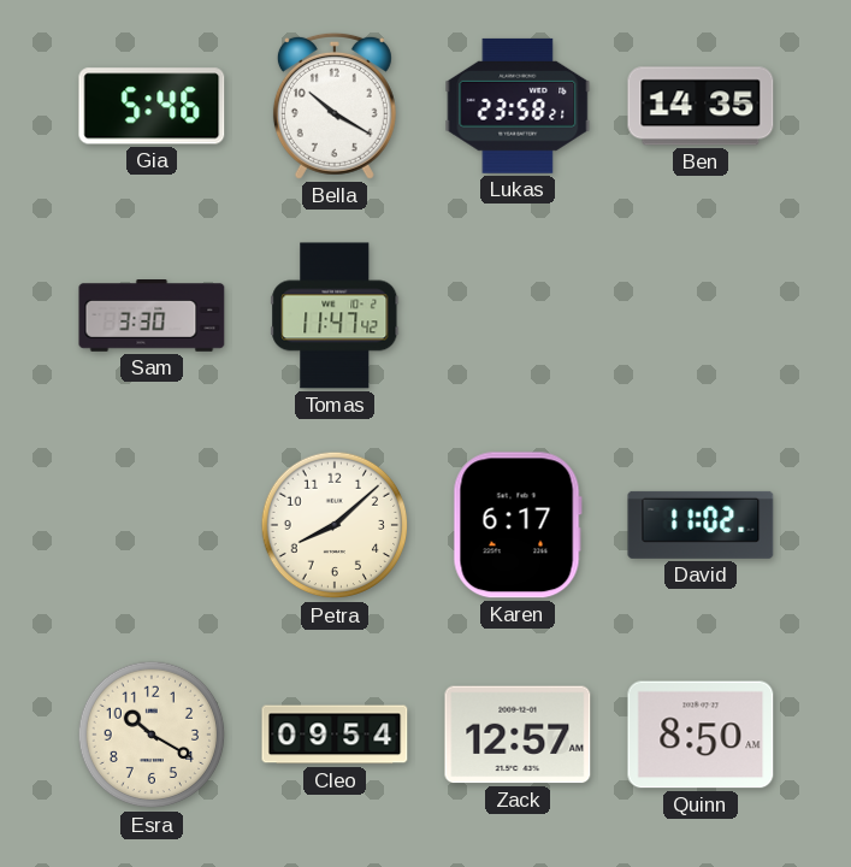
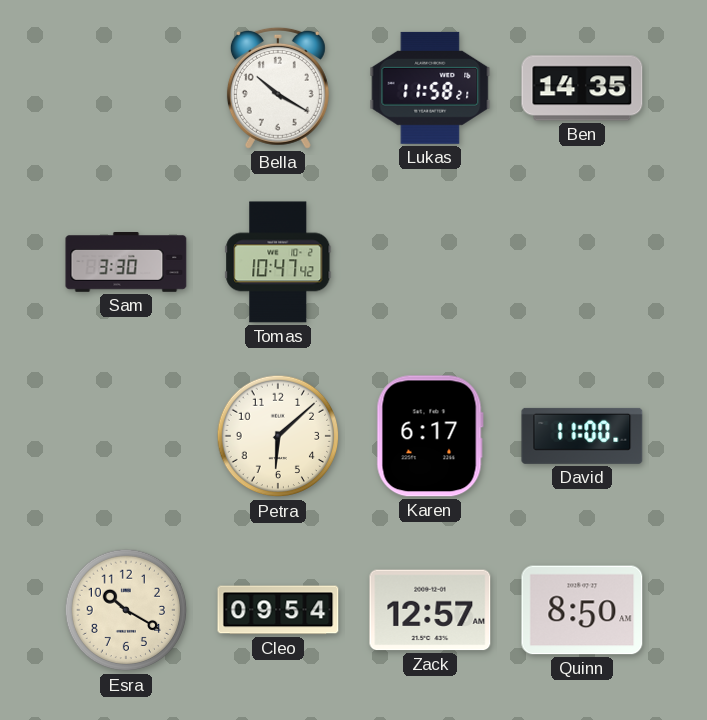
Gia: 5:46 -> none (152, 106)
Lukas: 23:58 -> 11:58 (430, 88)
Tomas: 11:47 -> 10:47 (278, 262)
Petra: 8:08 -> 6:08 (278, 436)
David: 11:02 -> 11:00 (582, 436)
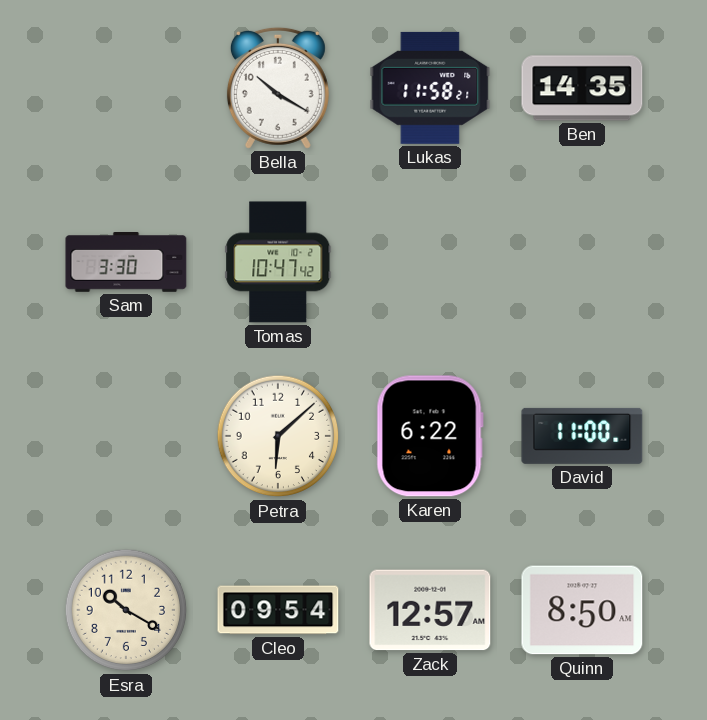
Karen: 6:17 -> 6:22 (430, 436)
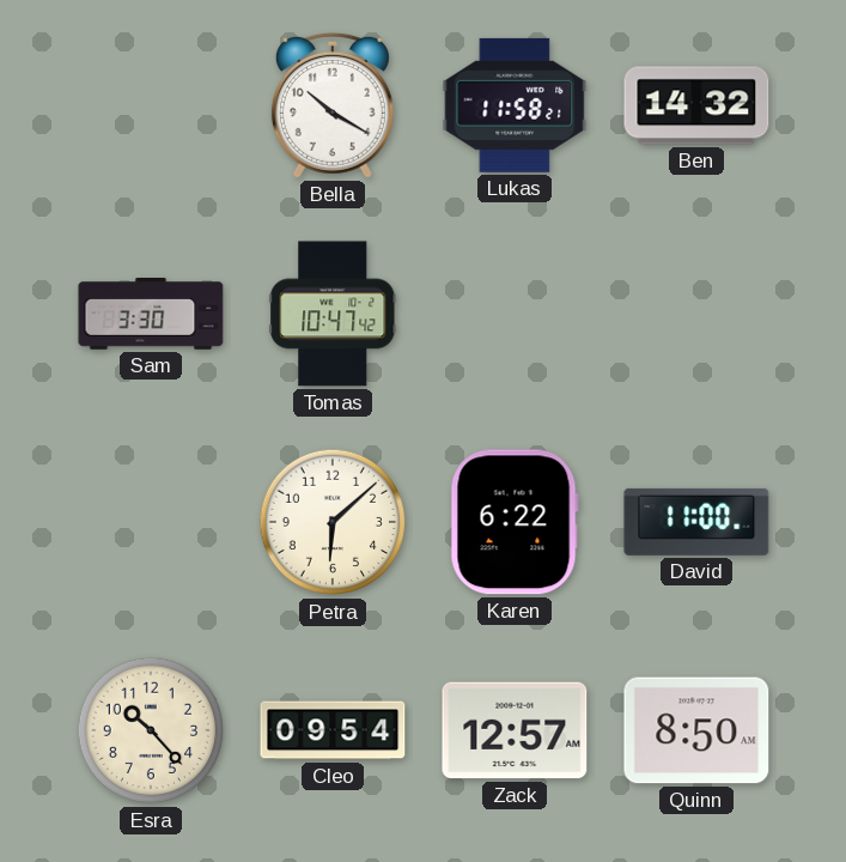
Ben: 14:35 -> 14:32 (696, 105)
Esra: 10:20 -> 10:23 (151, 730)
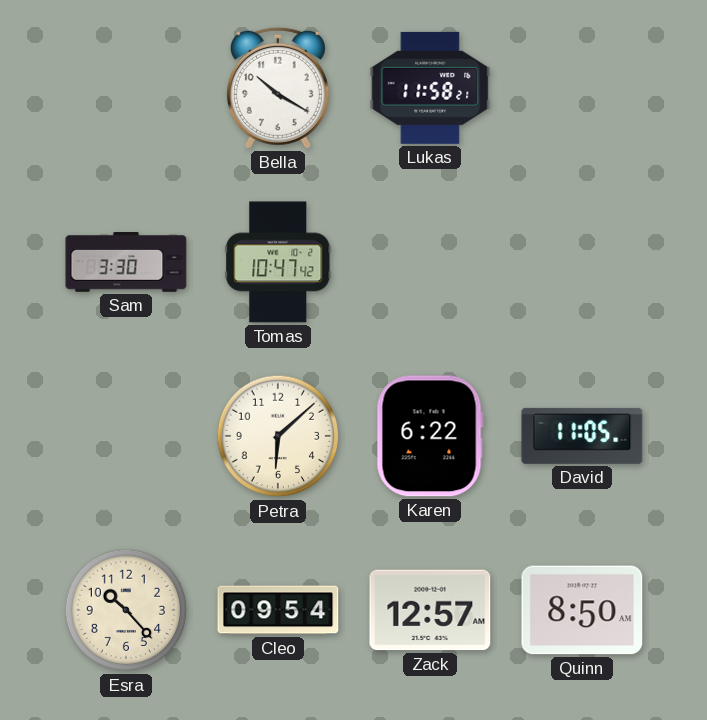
Ben: 14:32 -> none (696, 105)
David: 11:00 -> 11:05 (582, 436)
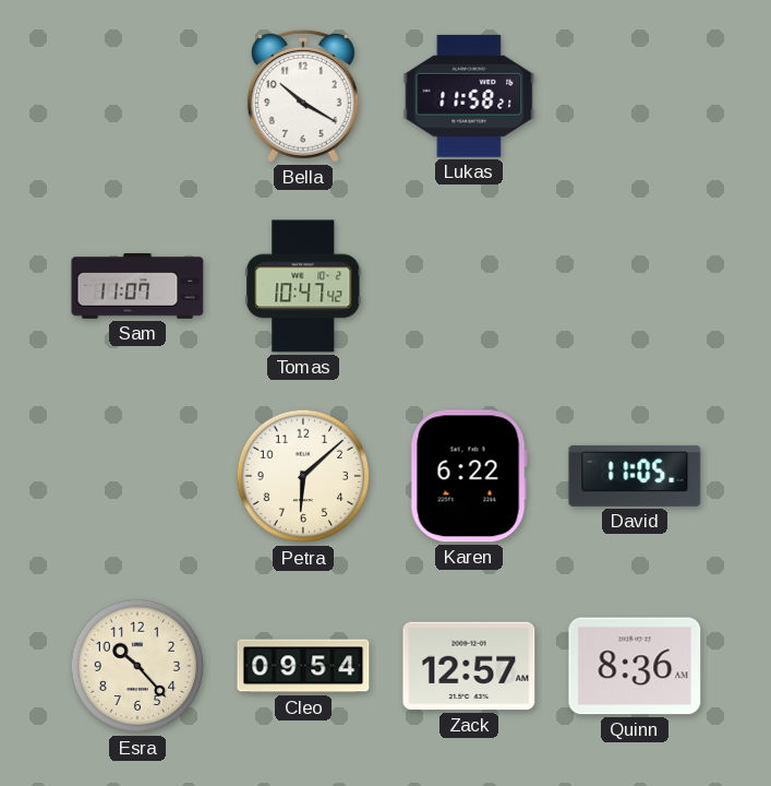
Sam: 3:30 -> 11:07 (137, 287)
Quinn: 8:50 -> 8:36 (635, 666)
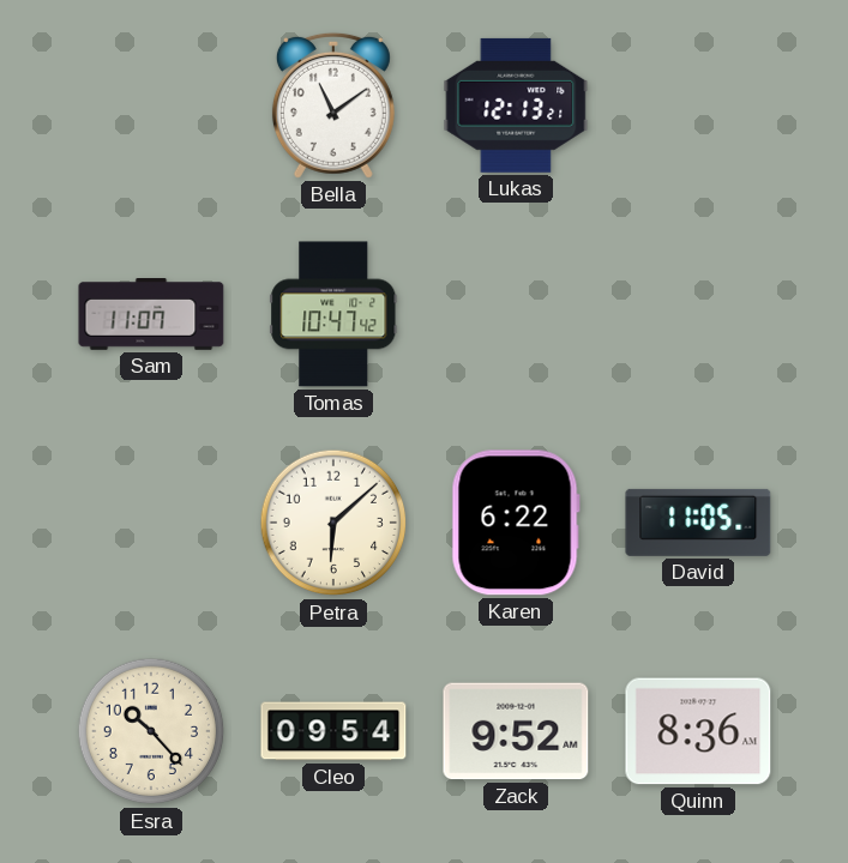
Bella: 10:20 -> 11:09 (333, 105)
Lukas: 11:58 -> 12:13 (516, 105)
Zack: 12:57 -> 9:52 (516, 731)
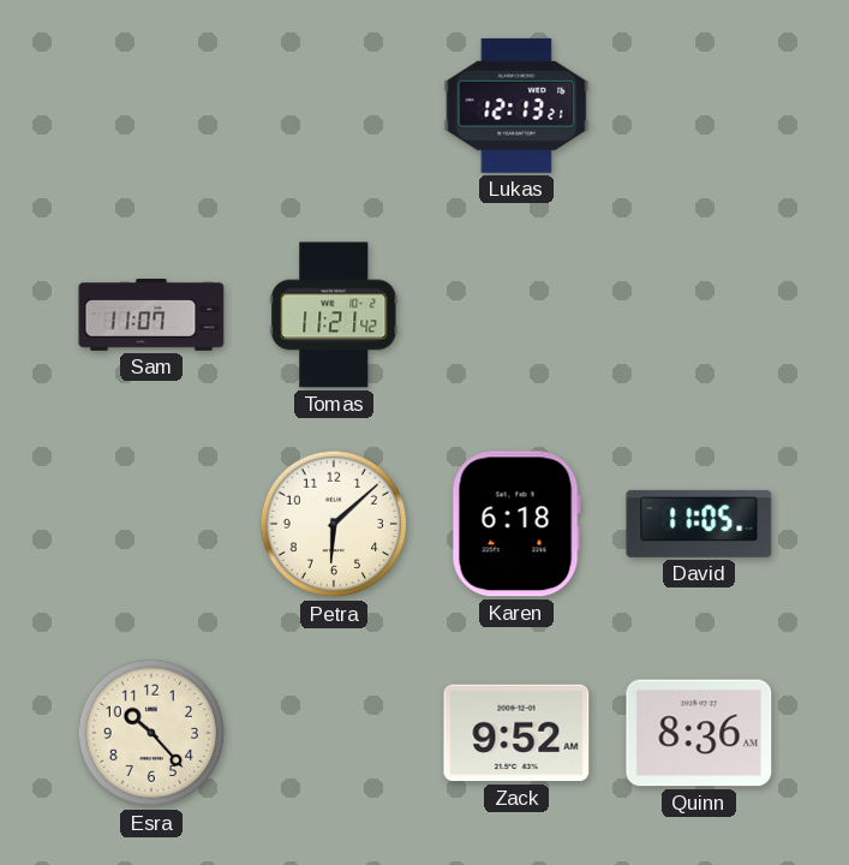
Bella: 11:09 -> none (333, 105)
Tomas: 10:47 -> 11:21 (334, 315)
Karen: 6:22 -> 6:18 (516, 524)
Cleo: 09:54 -> none (333, 731)
